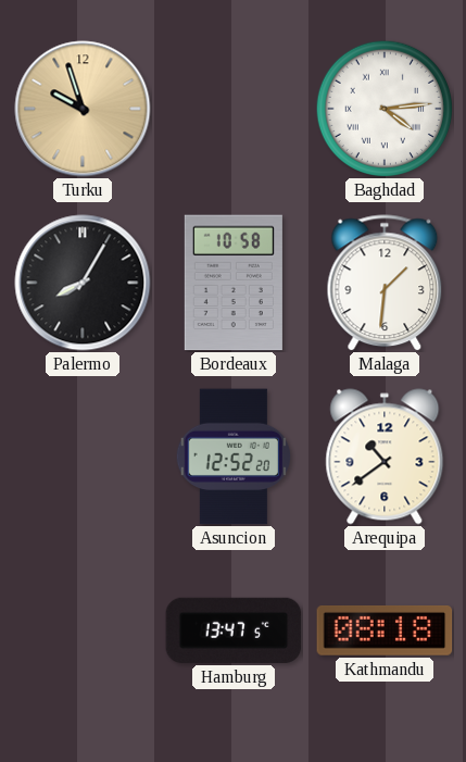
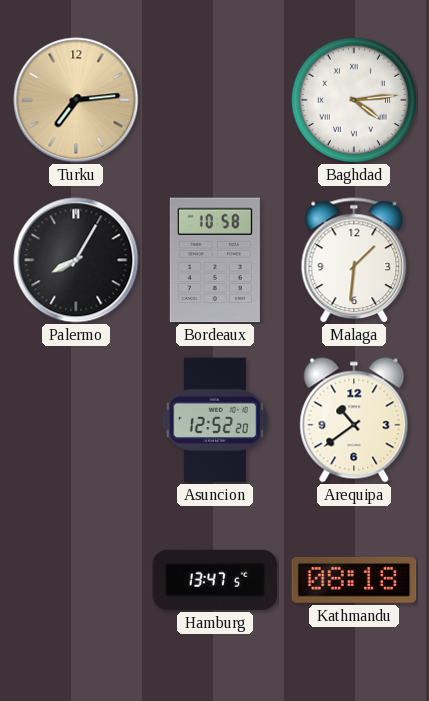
Turku: 9:57 -> 7:14 (76, 100)
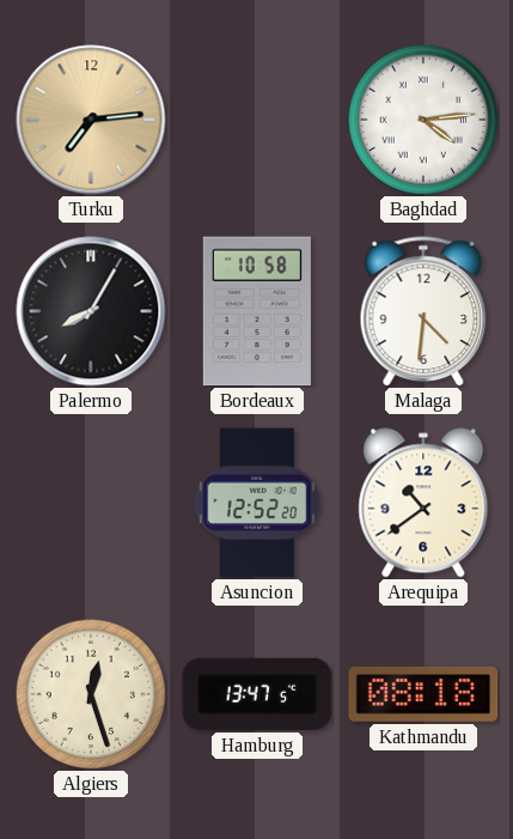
Malaga: 1:31 -> 4:31 (423, 311)
Algiers: none -> 12:27 (91, 694)
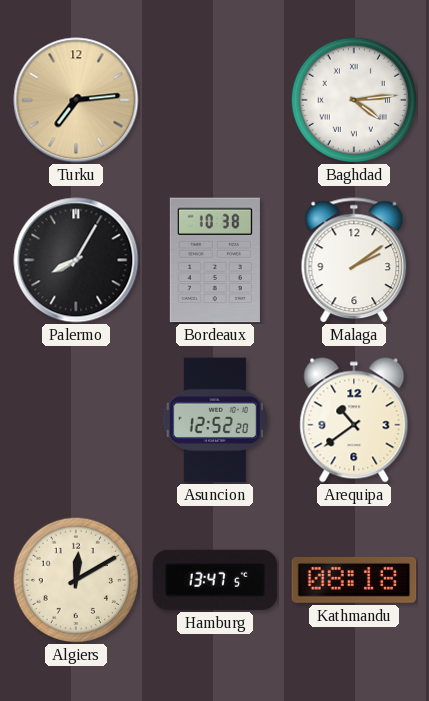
Bordeaux: 10:58 -> 10:38 (215, 260)
Malaga: 4:31 -> 2:09 (354, 260)
Algiers: 12:27 -> 12:10 (76, 580)
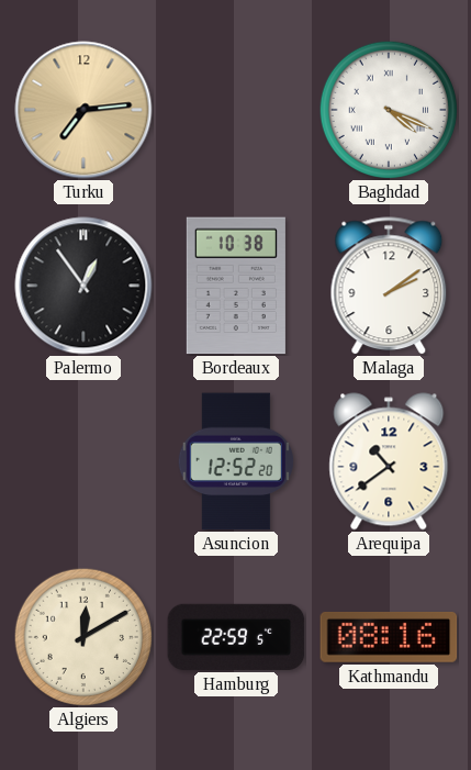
Baghdad: 4:14 -> 4:19 (389, 110)
Palermo: 8:05 -> 12:54 (83, 286)
Hamburg: 13:47 -> 22:59 (236, 637)
Kathmandu: 08:18 -> 08:16 (389, 637)
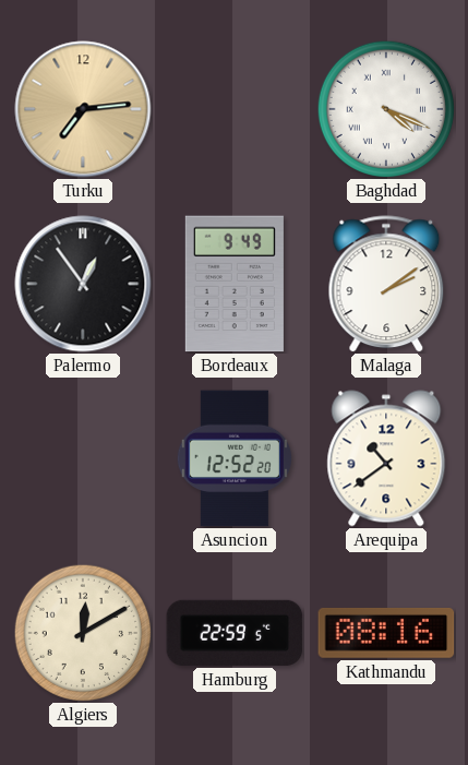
Bordeaux: 10:38 -> 9:49 (235, 284)
